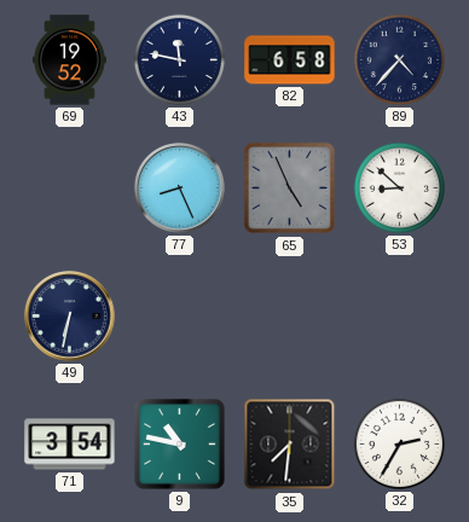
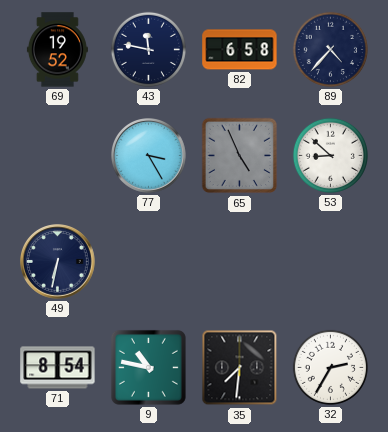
77: 8:26 -> 3:25 (149, 156)
71: 3:54 -> 8:54 (58, 368)
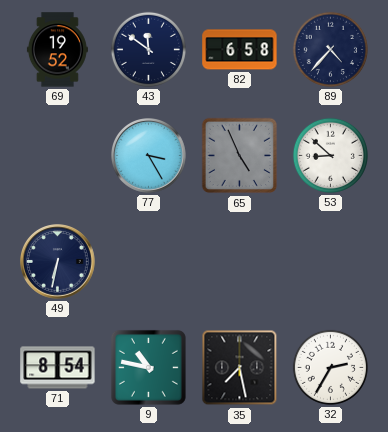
43: 11:47 -> 11:51 (148, 49)
35: 7:31 -> 7:28 (240, 368)
